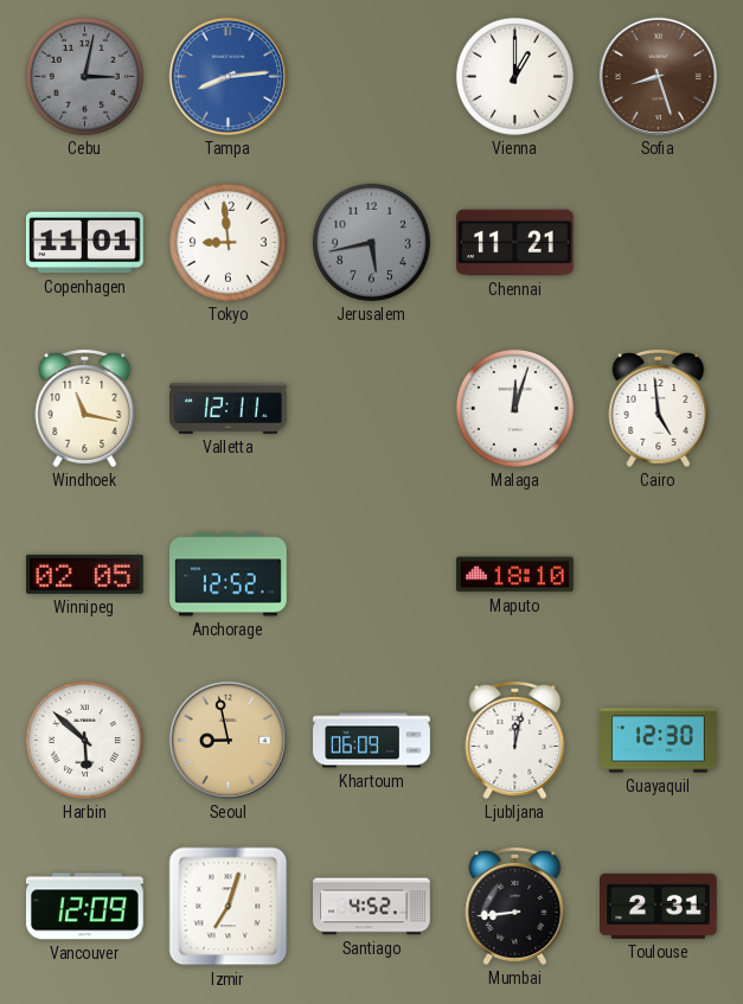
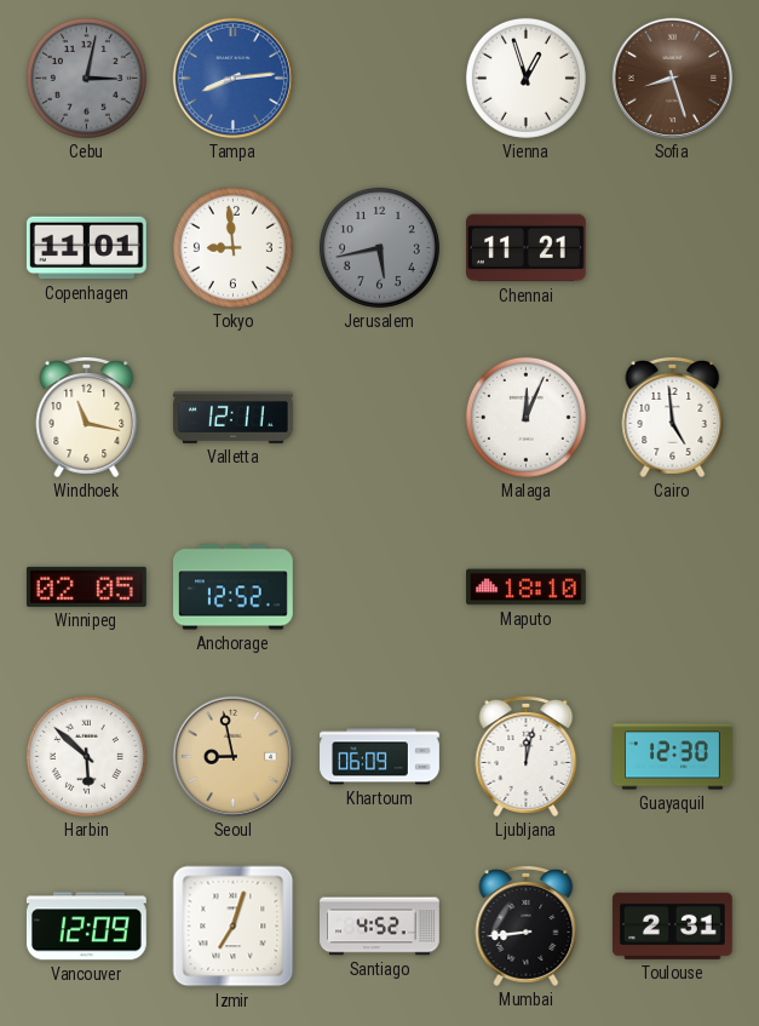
Vienna: 1:00 -> 12:57 (525, 78)
Malaga: 12:03 -> 12:04 (525, 417)
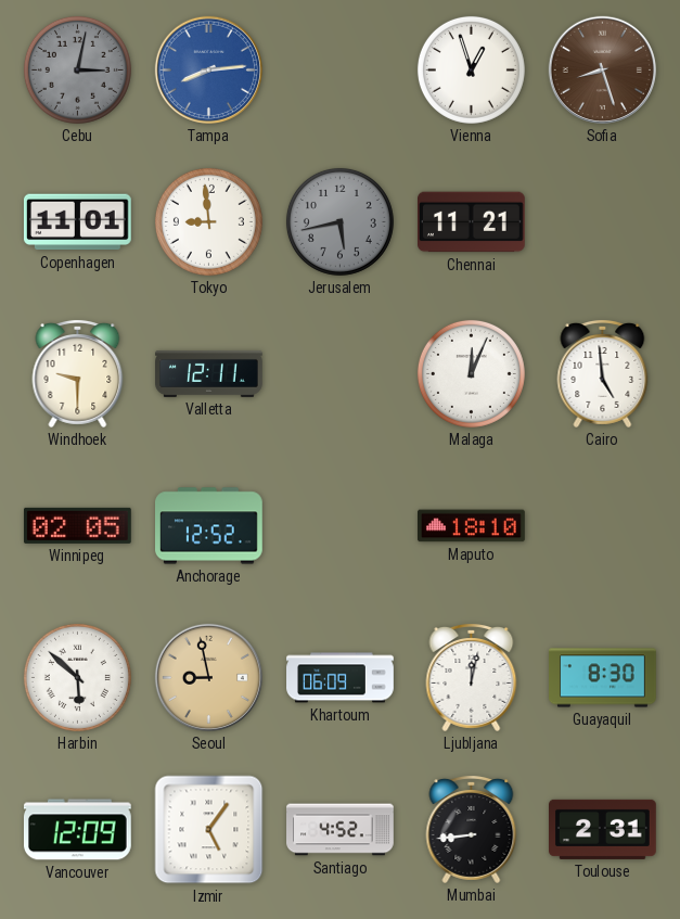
Windhoek: 11:17 -> 9:30 (78, 374)
Guayaquil: 12:30 -> 8:30 (603, 678)
Izmir: 7:03 -> 5:06 (209, 830)
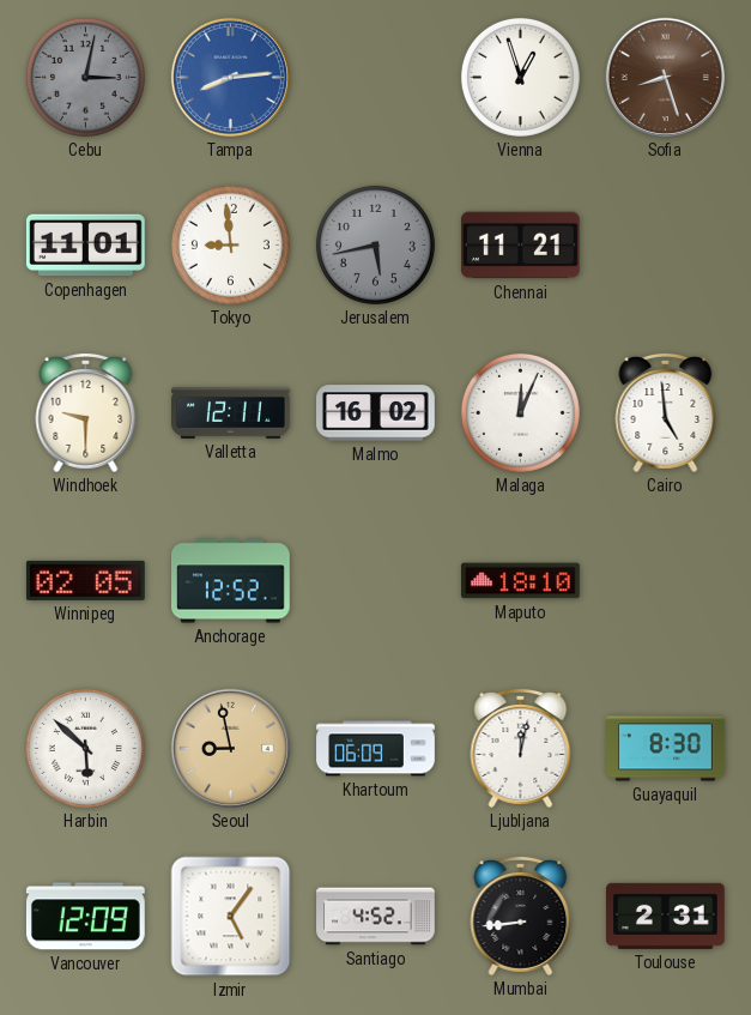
Malmo: none -> 16:02 (376, 413)
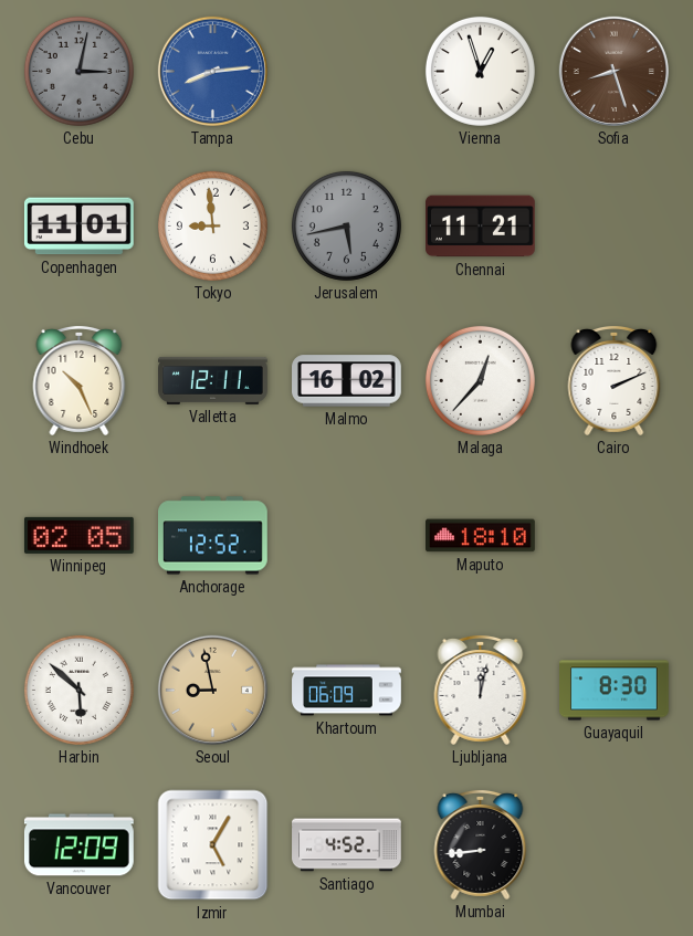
Windhoek: 9:30 -> 10:26 (80, 381)
Malaga: 12:04 -> 12:37 (480, 380)
Cairo: 4:59 -> 2:11 (615, 381)
Izmir: 5:06 -> 5:05 (213, 845)
Toulouse: 2:31 -> none (666, 916)
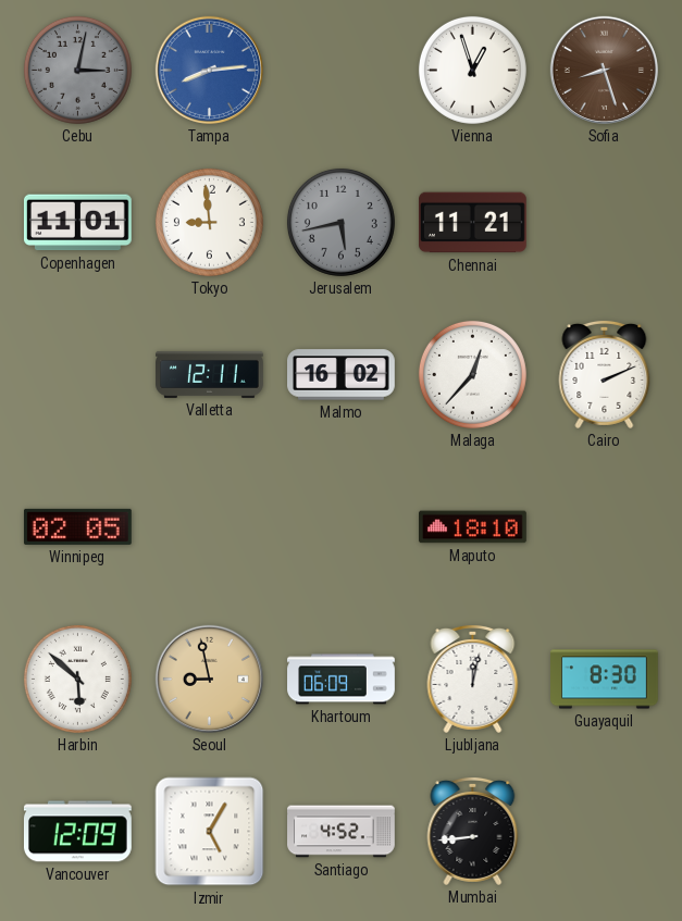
Windhoek: 10:26 -> none (80, 381)
Anchorage: 12:52 -> none (213, 536)
